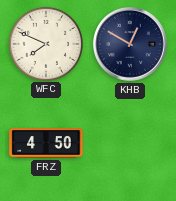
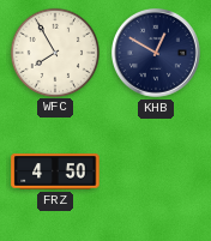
WFC: 7:49 -> 7:55 (54, 52)
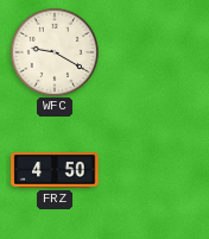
WFC: 7:55 -> 9:20 (53, 51)
KHB: 12:50 -> none (157, 54)
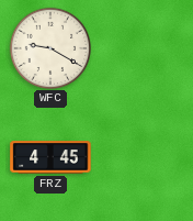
FRZ: 4:50 -> 4:45 (50, 157)
